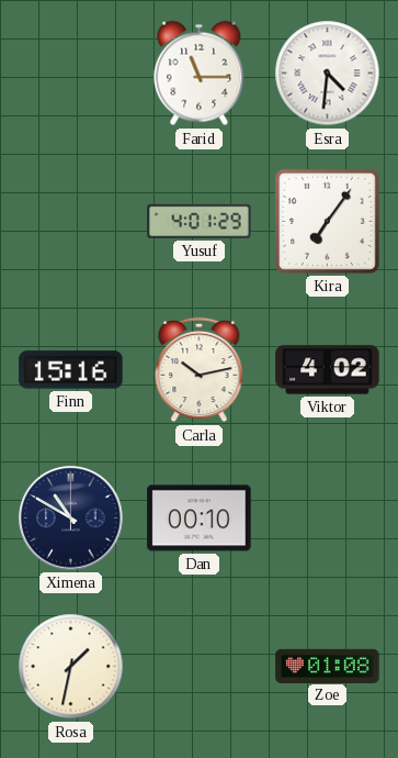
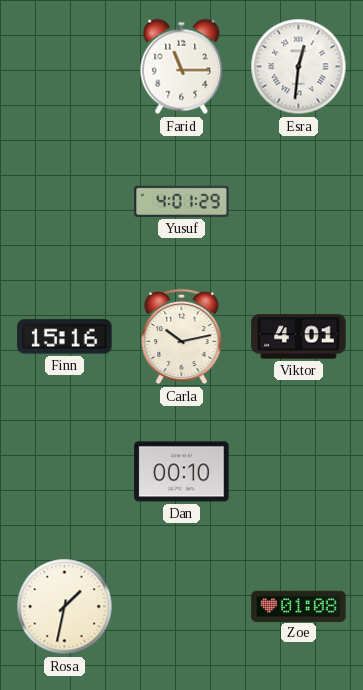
Esra: 4:31 -> 12:31 (299, 67)
Kira: 7:06 -> none (327, 221)
Viktor: 4:02 -> 4:01 (299, 337)
Ximena: 10:50 -> none (71, 519)
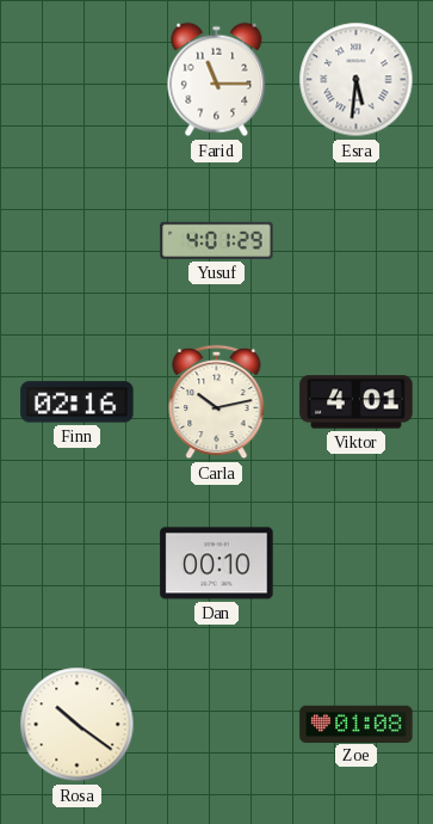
Esra: 12:31 -> 5:31 (357, 80)
Finn: 15:16 -> 02:16 (78, 402)
Rosa: 1:32 -> 10:21 (78, 725)
